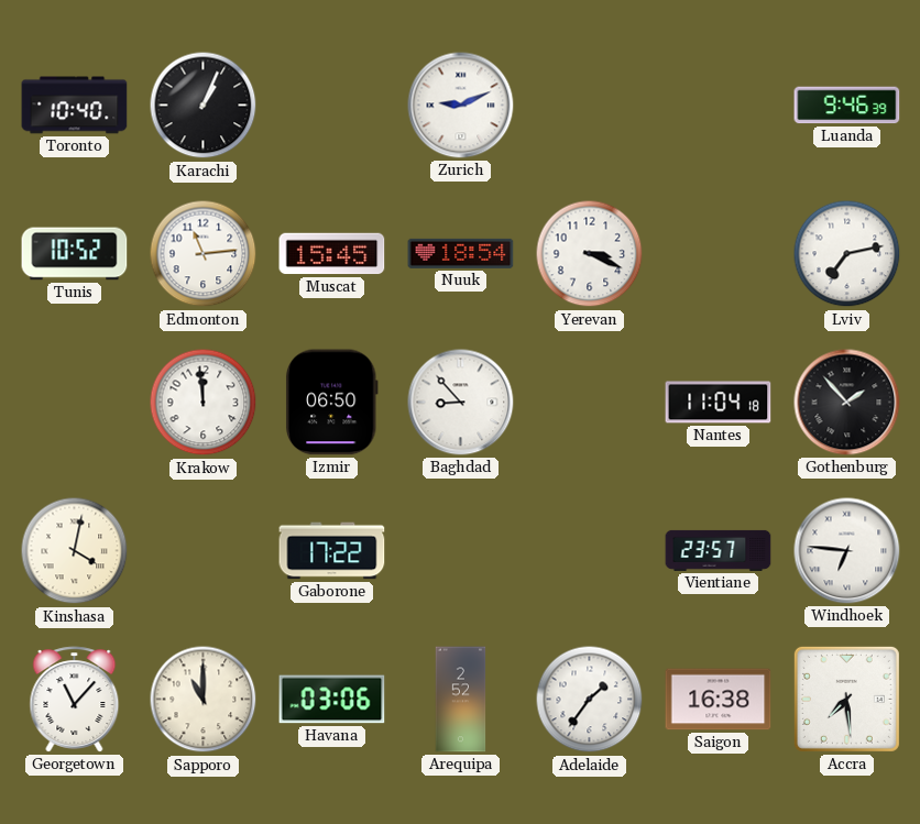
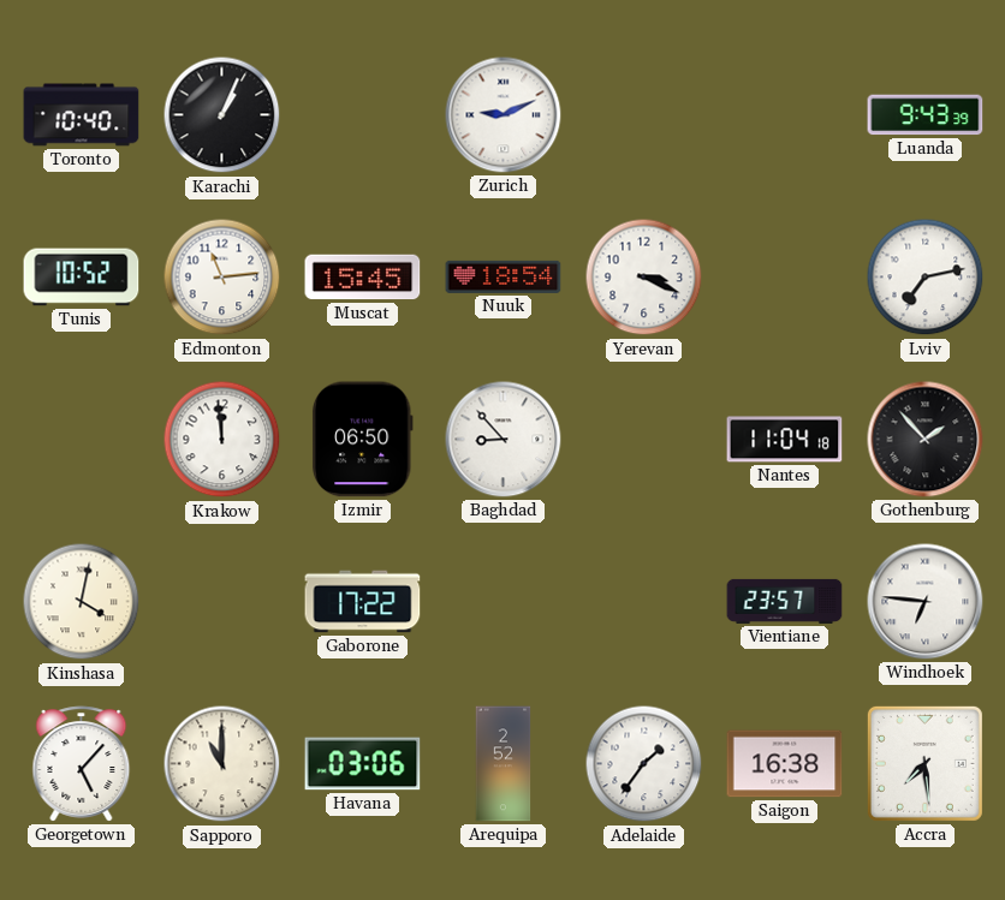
Luanda: 9:46 -> 9:43 (926, 115)
Georgetown: 11:07 -> 5:07 (82, 764)
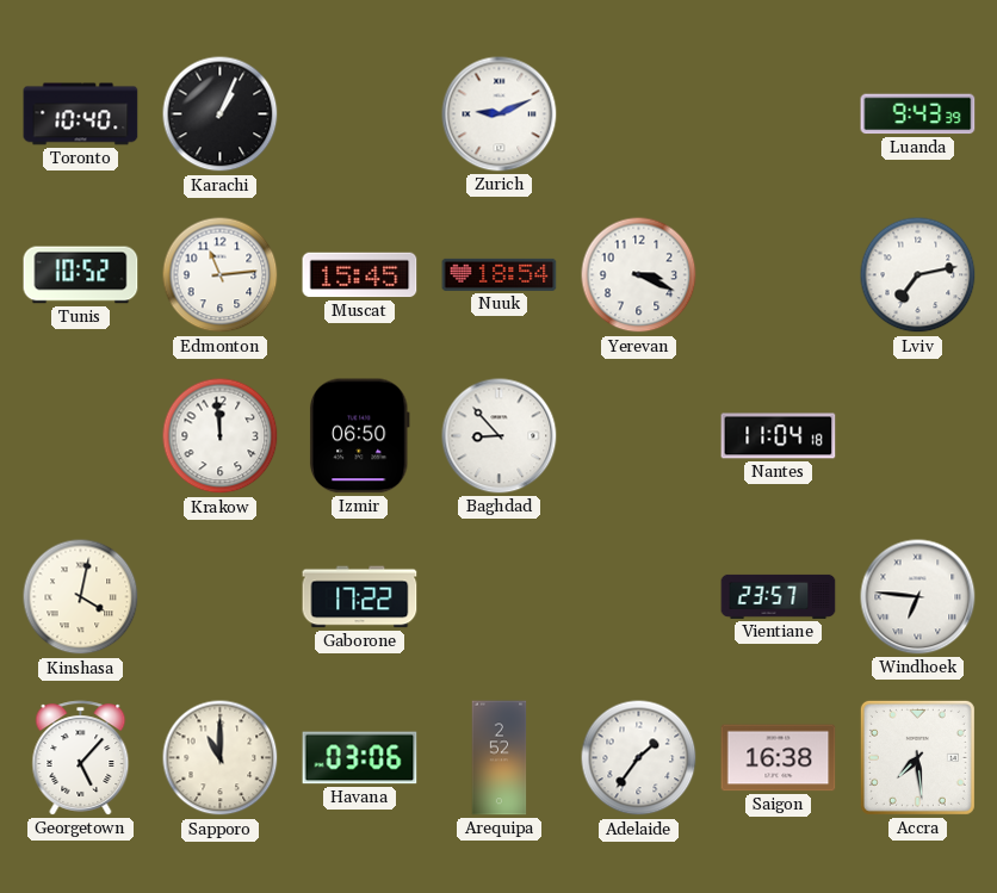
Gothenburg: 1:53 -> none (926, 440)
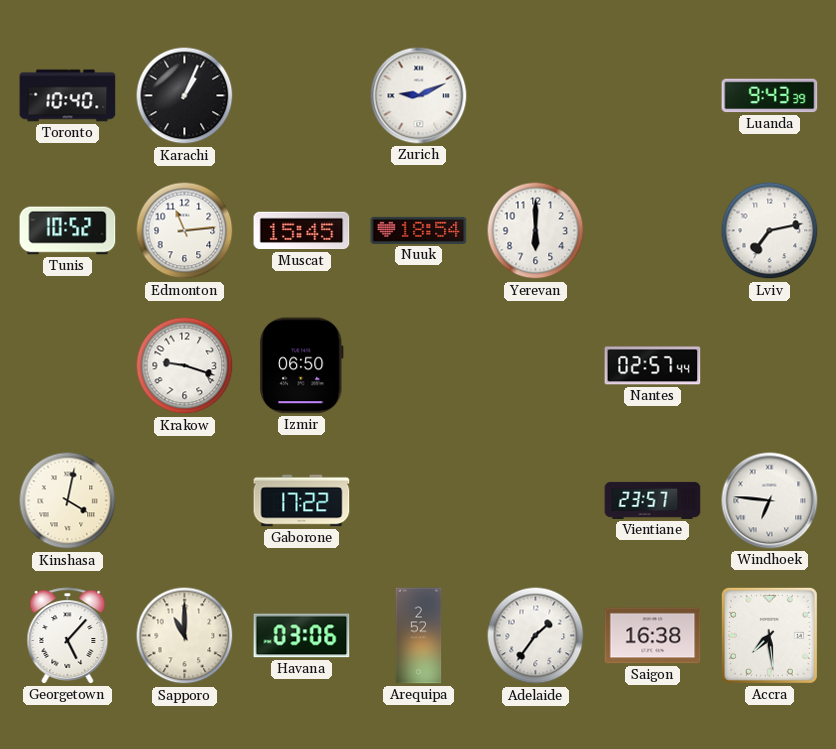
Yerevan: 3:19 -> 6:00 (536, 231)
Krakow: 11:59 -> 9:18 (185, 366)
Baghdad: 8:53 -> none (500, 436)
Nantes: 11:04 -> 02:57 (653, 366)
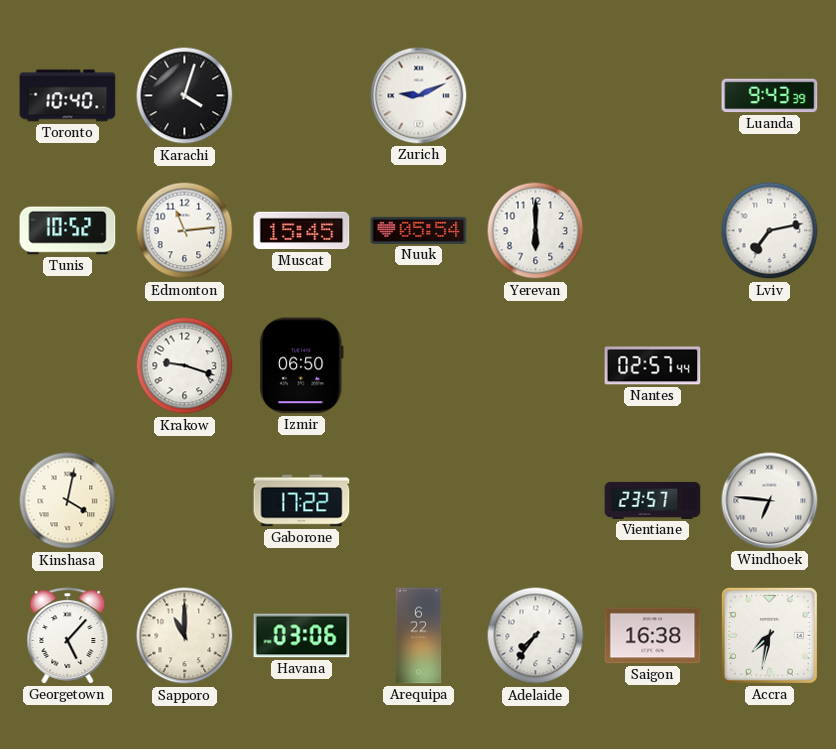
Karachi: 1:04 -> 4:03 (185, 96)
Nuuk: 18:54 -> 05:54 (419, 230)
Arequipa: 2:52 -> 6:22 (419, 636)
Adelaide: 1:36 -> 7:36 (536, 636)
Accra: 7:29 -> 7:32 (769, 635)
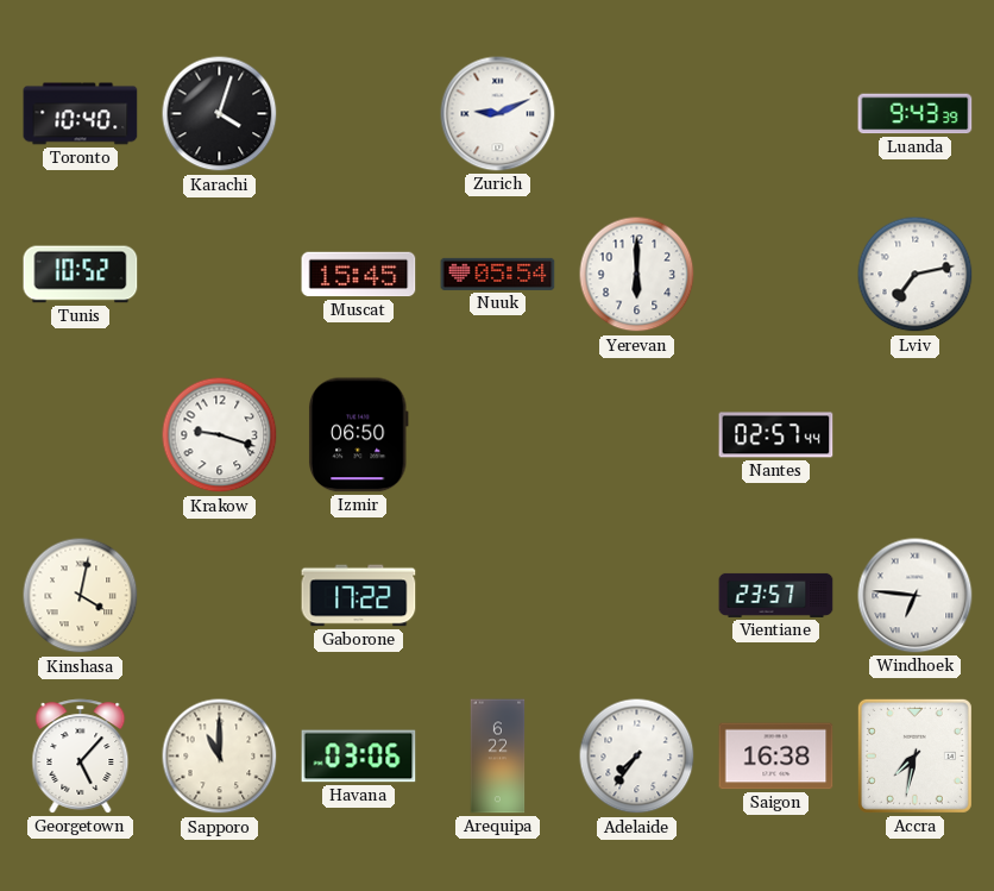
Edmonton: 11:14 -> none (185, 231)
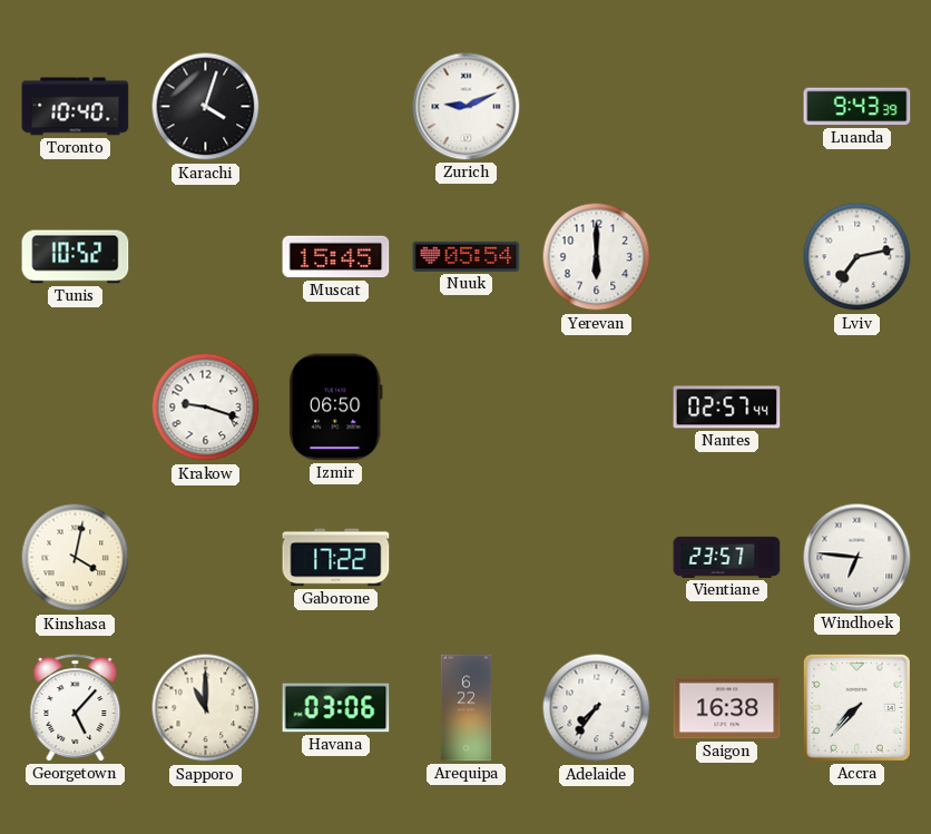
Accra: 7:32 -> 7:37 (856, 707)
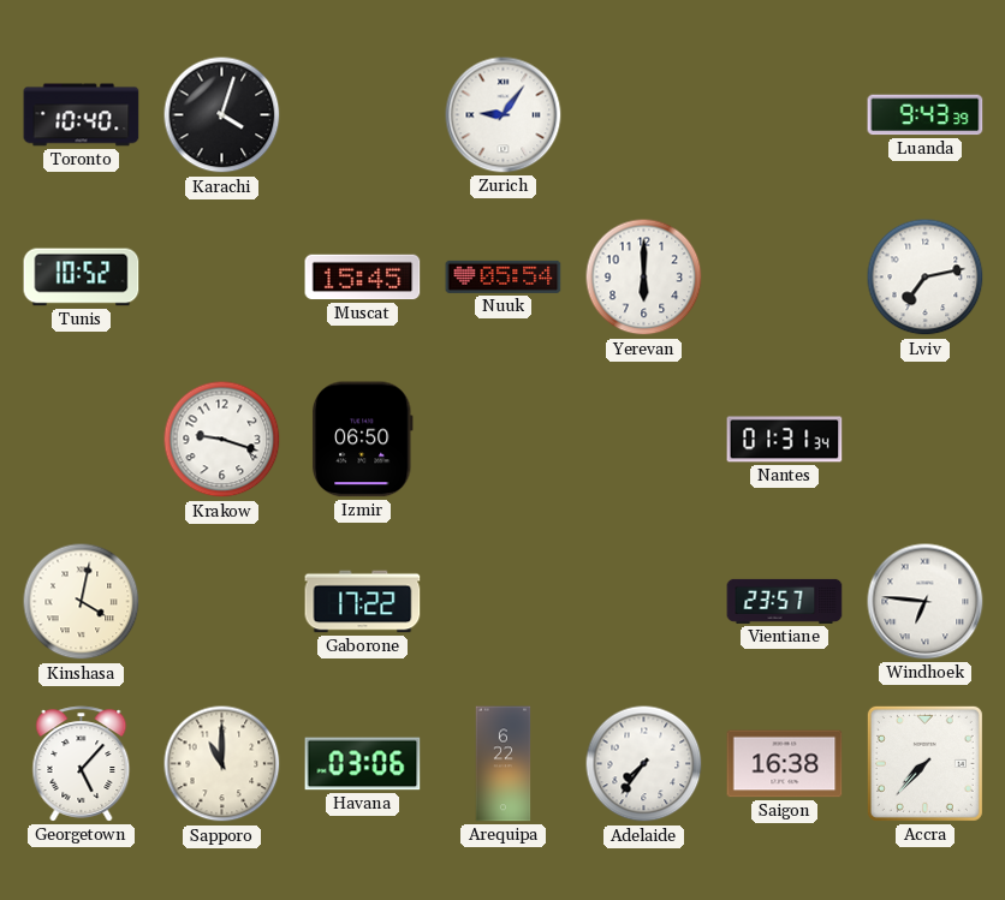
Zurich: 9:11 -> 9:06 (504, 115)
Nantes: 02:57 -> 01:31 (785, 440)
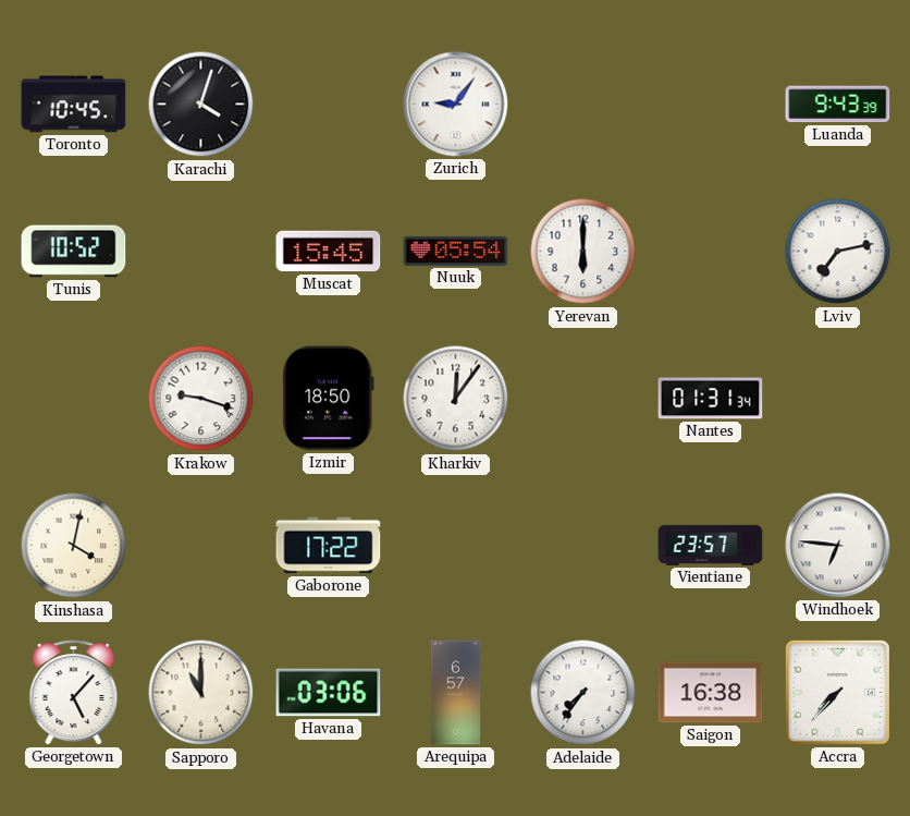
Toronto: 10:40 -> 10:45 (74, 105)
Izmir: 06:50 -> 18:50 (328, 399)
Kharkiv: none -> 12:06 (456, 399)
Arequipa: 6:22 -> 6:57 (456, 693)
